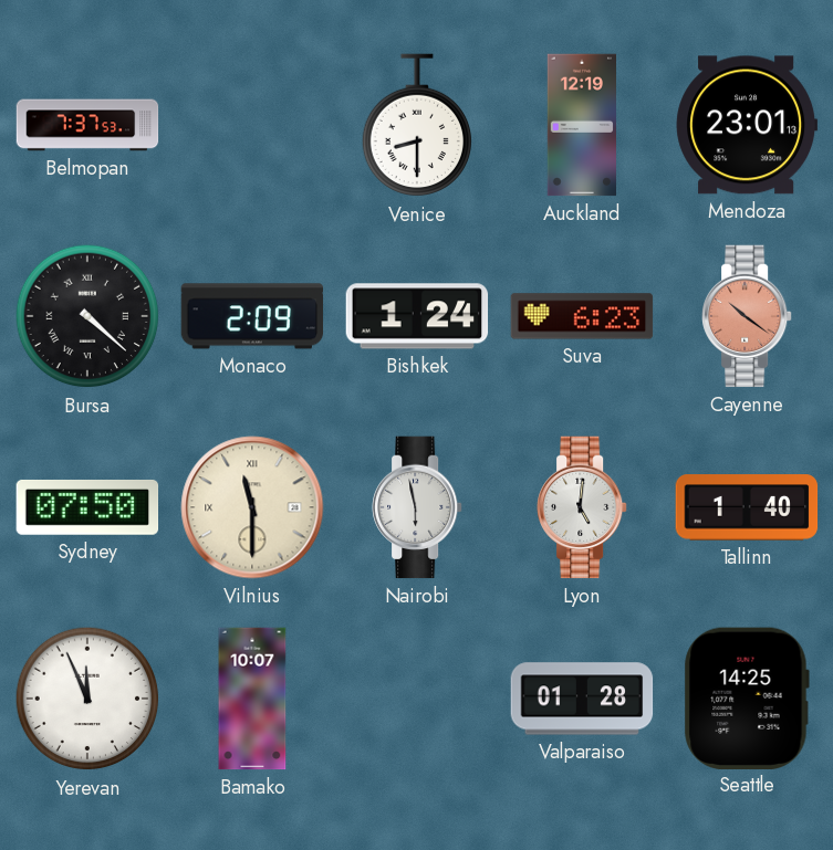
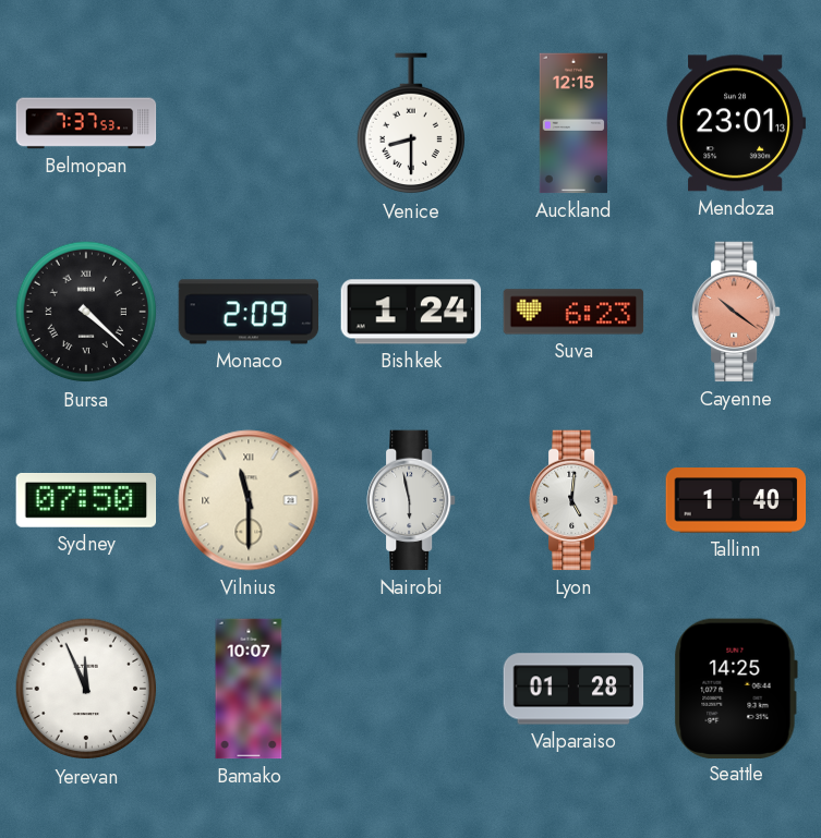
Auckland: 12:19 -> 12:15 (572, 123)
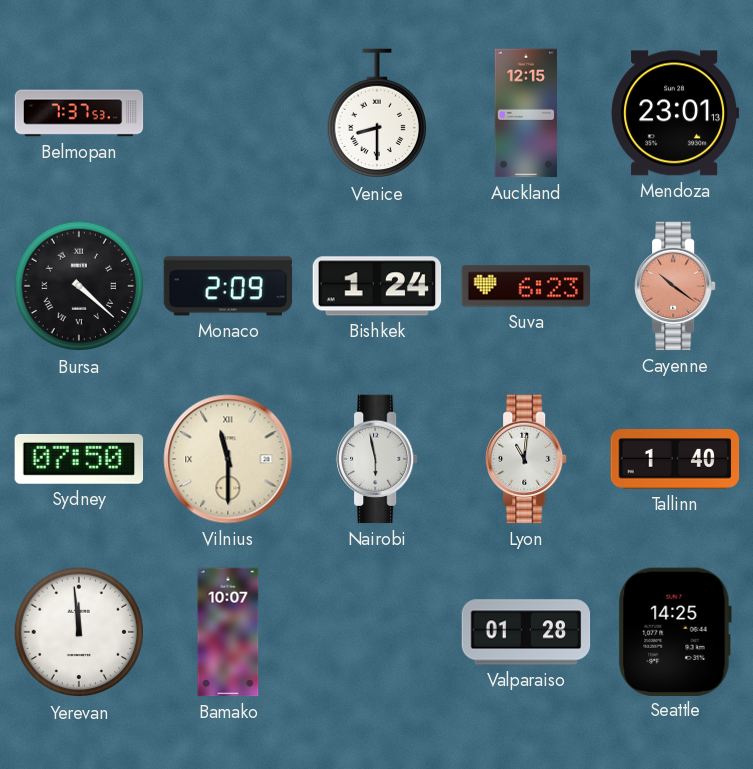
Lyon: 5:01 -> 11:01 (527, 459)
Yerevan: 11:56 -> 11:59 (79, 632)
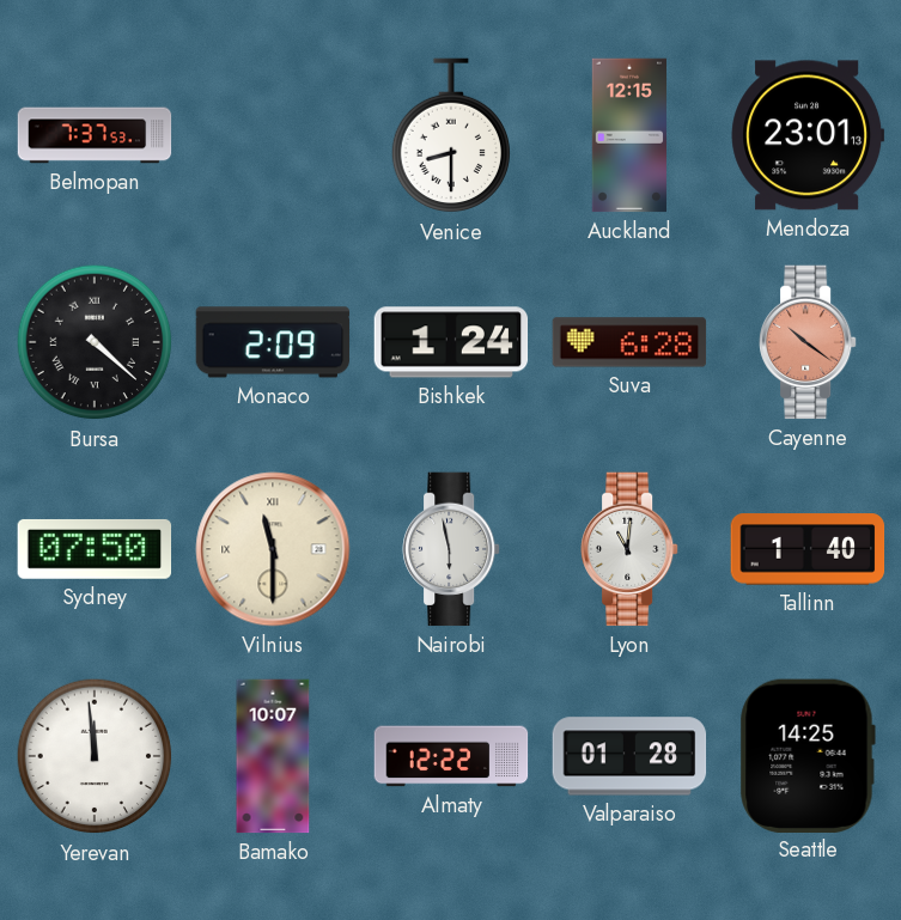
Suva: 6:23 -> 6:28 (629, 342)
Almaty: none -> 12:22 (451, 756)
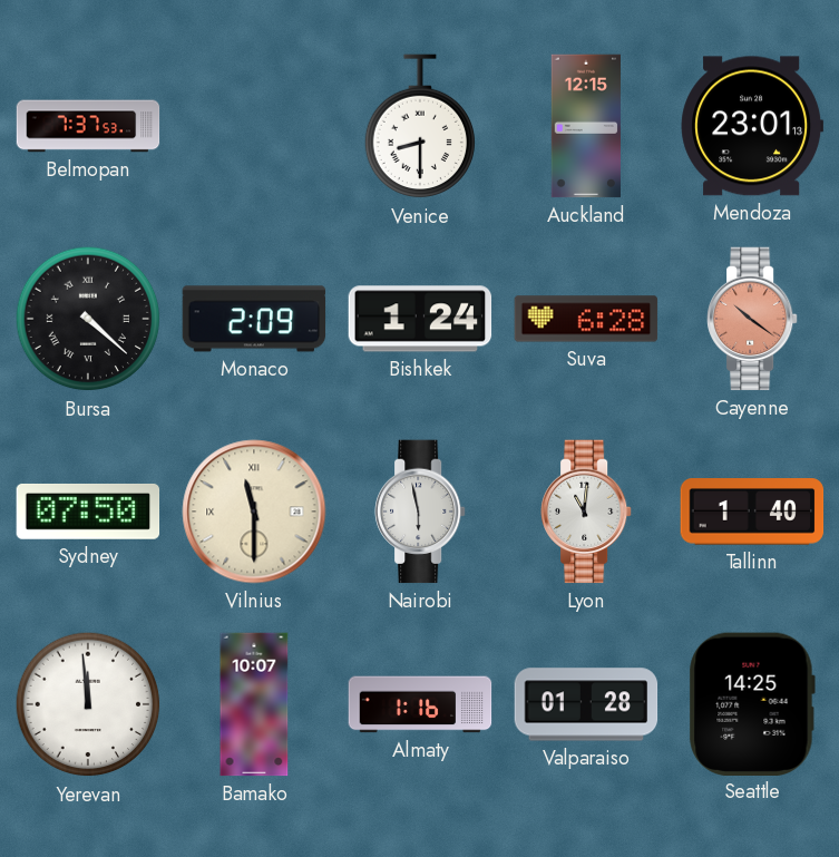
Almaty: 12:22 -> 1:16 (420, 704)
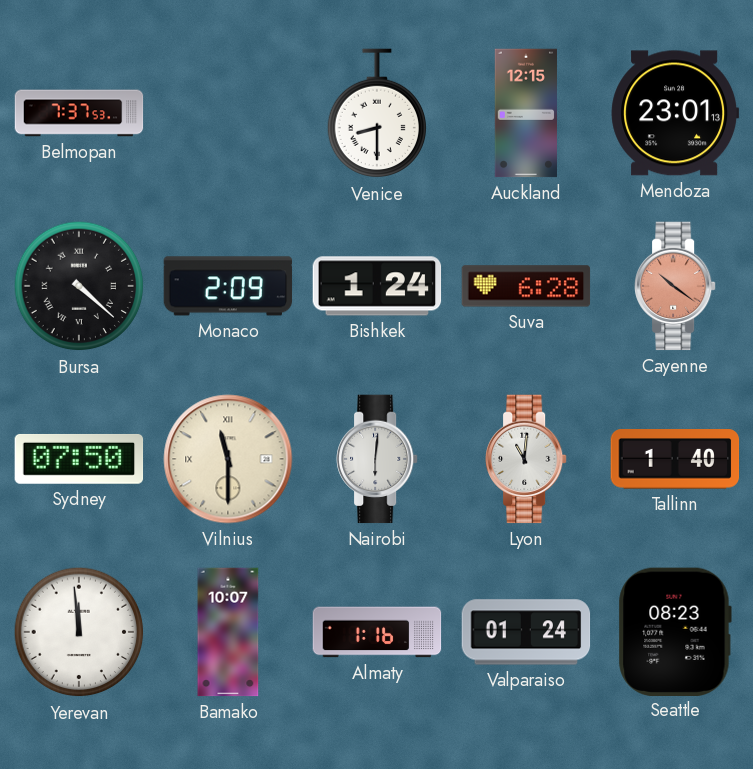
Nairobi: 5:58 -> 6:01 (378, 459)
Valparaiso: 01:28 -> 01:24 (526, 632)
Seattle: 14:25 -> 08:23 (675, 631)
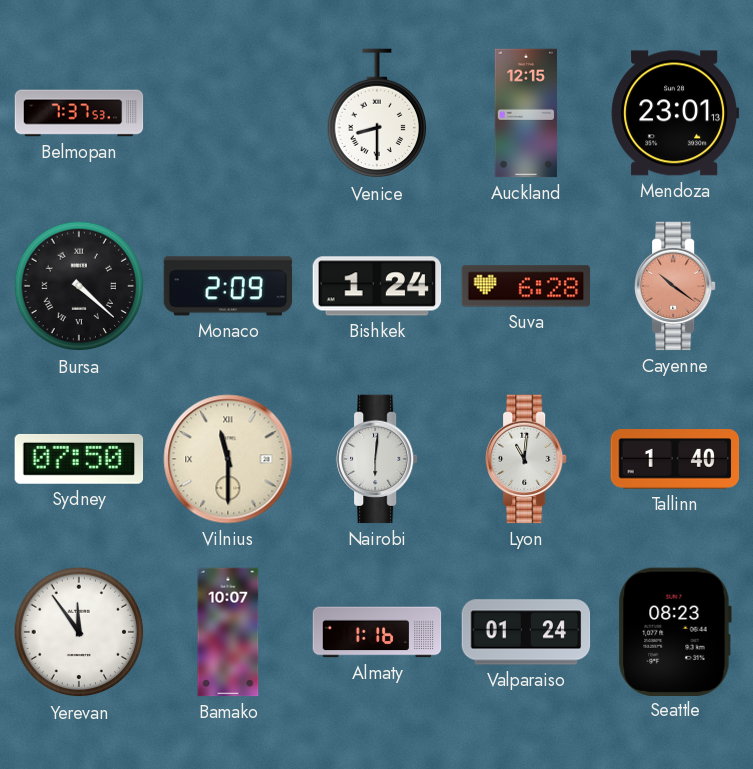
Yerevan: 11:59 -> 11:54 (79, 632)
